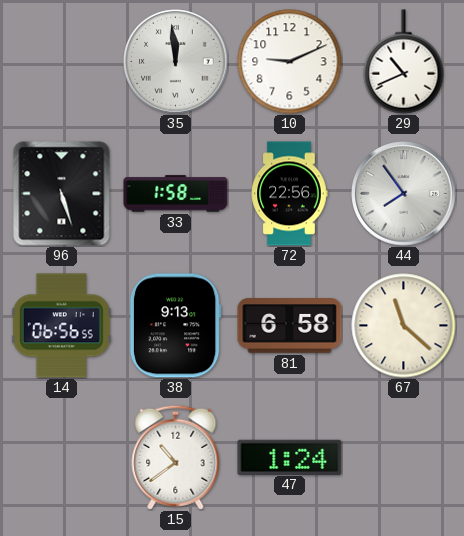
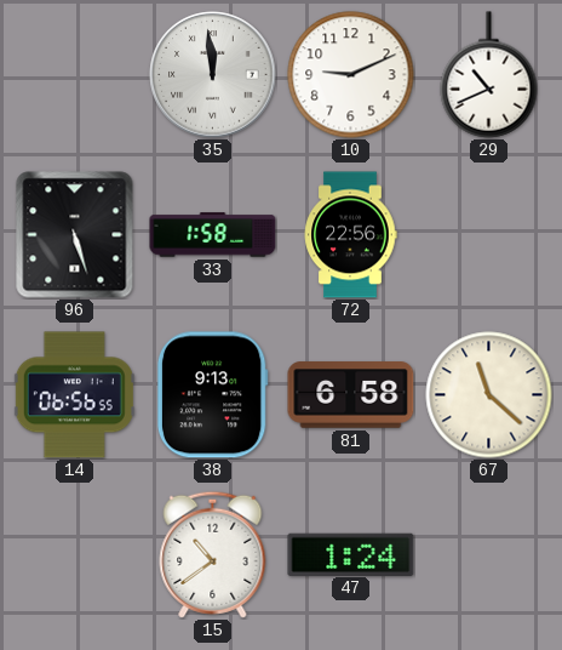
44: 7:54 -> none (404, 194)
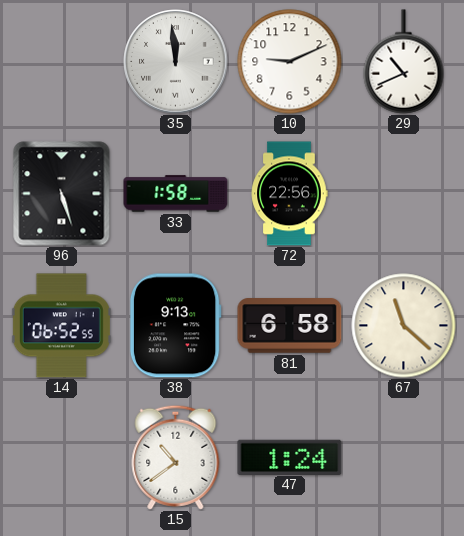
14: 06:56 -> 06:52 (61, 326)
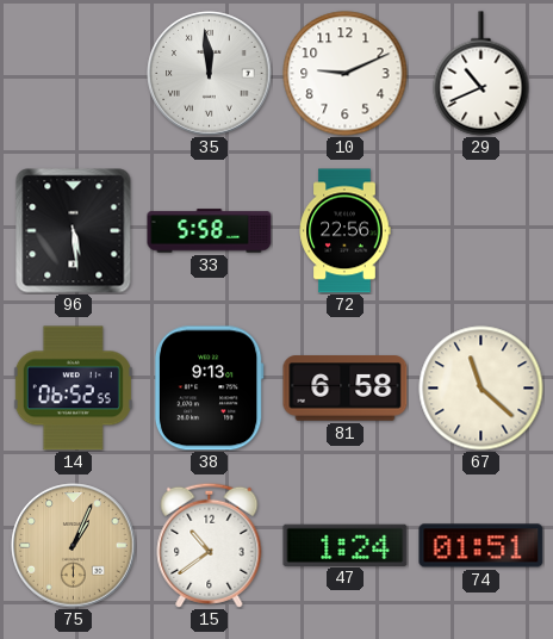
96: 5:27 -> 5:29 (74, 231)
33: 1:58 -> 5:58 (210, 231)
75: none -> 1:04 (74, 546)
74: none -> 01:51 (481, 546)
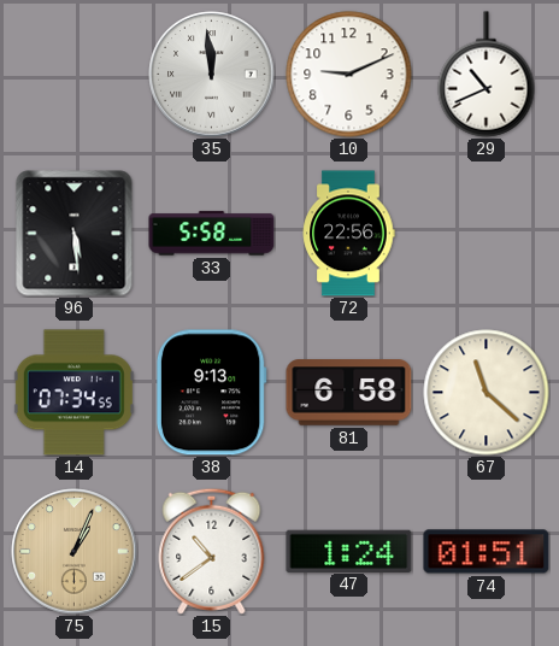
14: 06:52 -> 07:34 (73, 393)
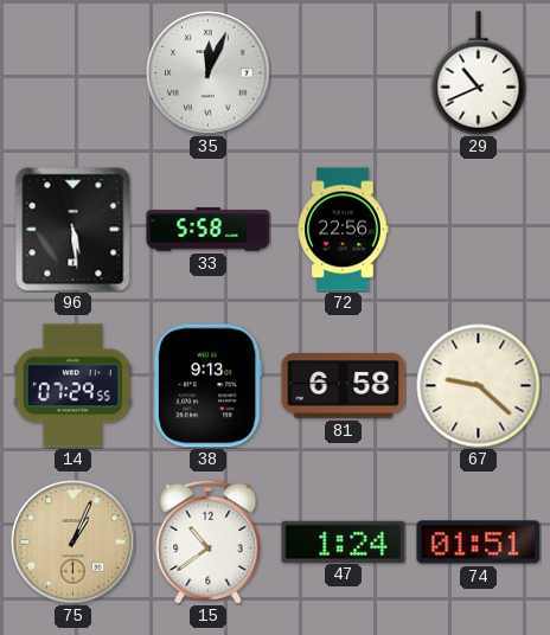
35: 11:59 -> 12:04 (209, 73)
10: 9:11 -> none (349, 75)
14: 07:34 -> 07:29 (72, 386)
67: 11:22 -> 9:22 (479, 386)
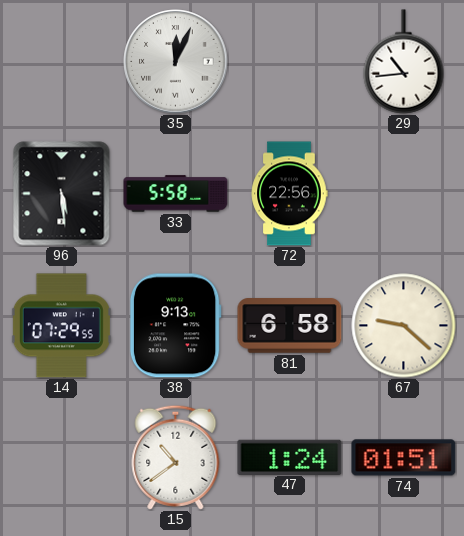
29: 10:41 -> 10:44 (404, 62)
75: 1:04 -> none (73, 543)
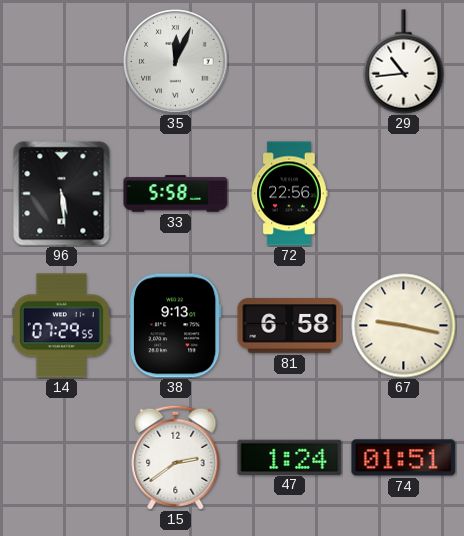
67: 9:22 -> 9:17 (404, 326)
15: 10:39 -> 2:39 (176, 457)
